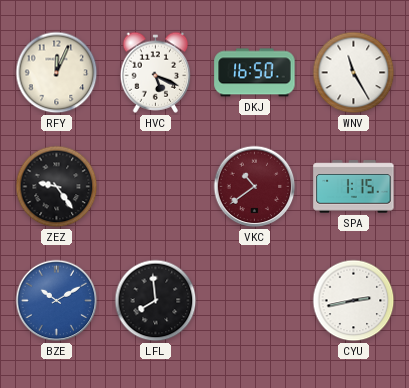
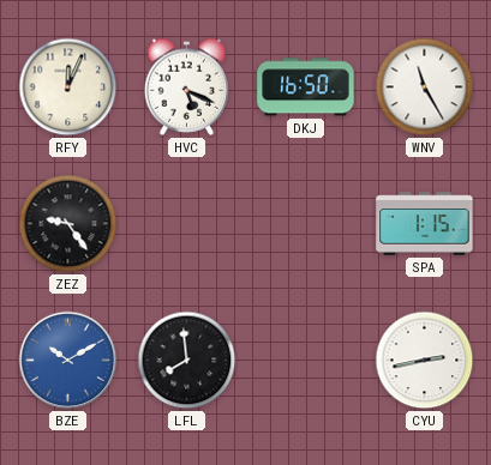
VKC: 10:39 -> none (255, 187)
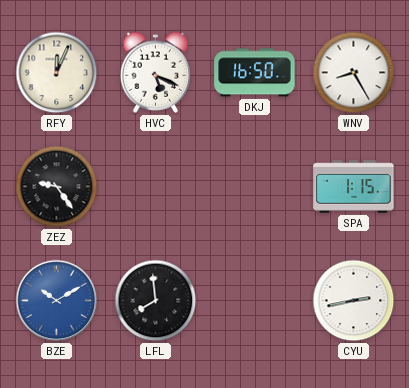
WNV: 11:25 -> 8:25 (354, 73)
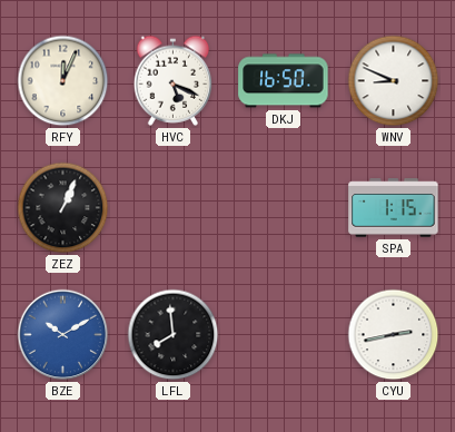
WNV: 8:25 -> 8:49 (394, 81)
ZEZ: 9:24 -> 1:04 (63, 208)
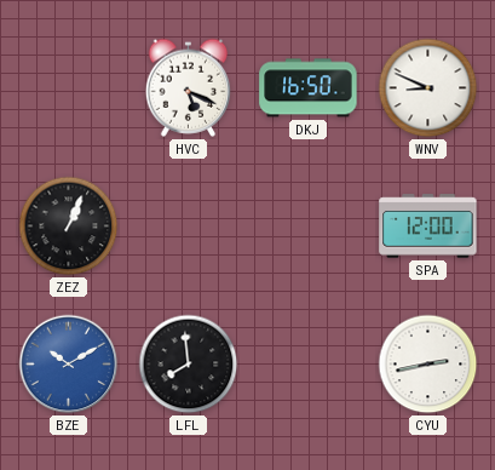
RFY: 12:04 -> none (63, 81)
SPA: 1:15 -> 12:00 (428, 227)
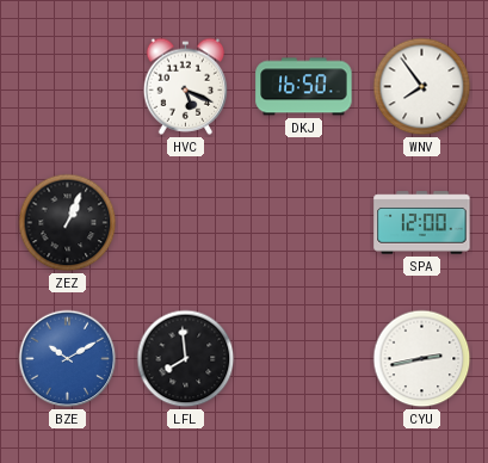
WNV: 8:49 -> 7:54 (422, 87)
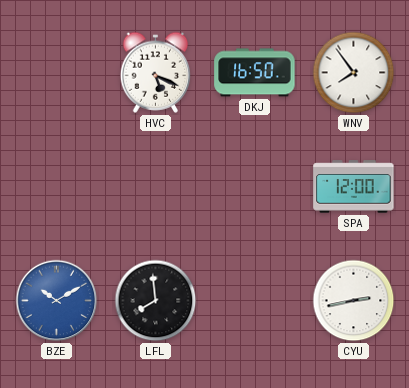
ZEZ: 1:04 -> none (68, 223)
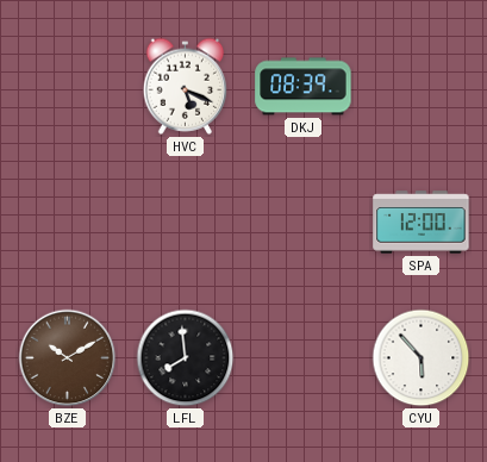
DKJ: 16:50 -> 08:39 (304, 87)
WNV: 7:54 -> none (354, 73)
BZE dial: blue -> brown (68, 358)
CYU: 2:43 -> 5:53 (422, 358)
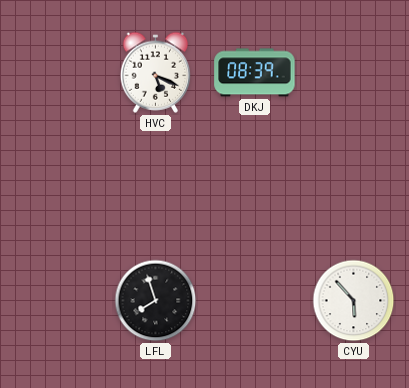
SPA: 12:00 -> none (422, 223)
BZE: 10:10 -> none (68, 358)
LFL: 7:59 -> 7:57 (156, 301)
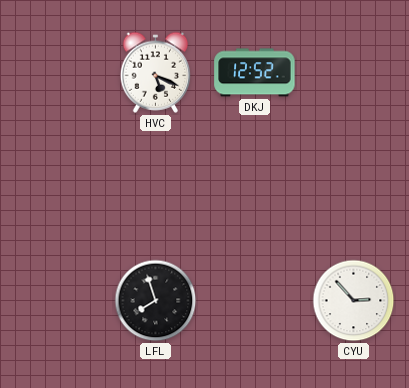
DKJ: 08:39 -> 12:52 (255, 73)
CYU: 5:53 -> 2:53 (354, 301)
